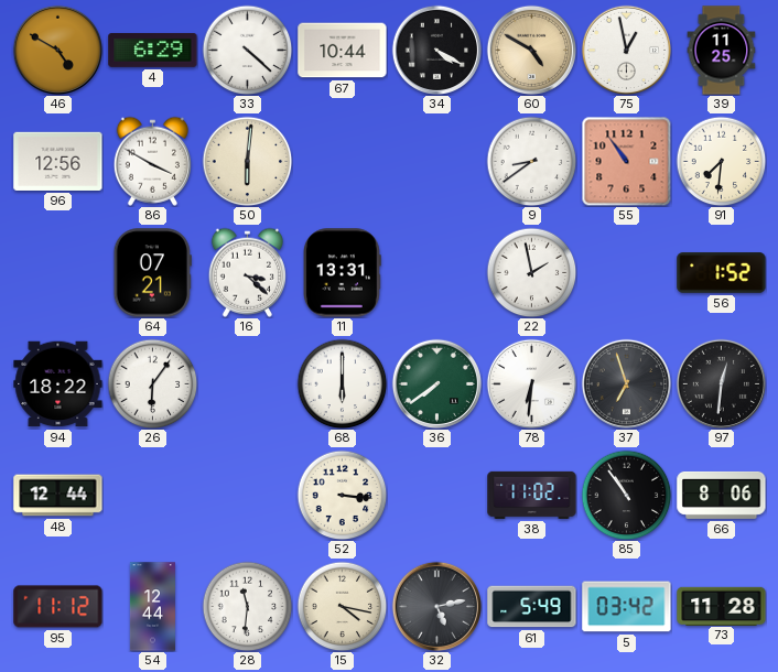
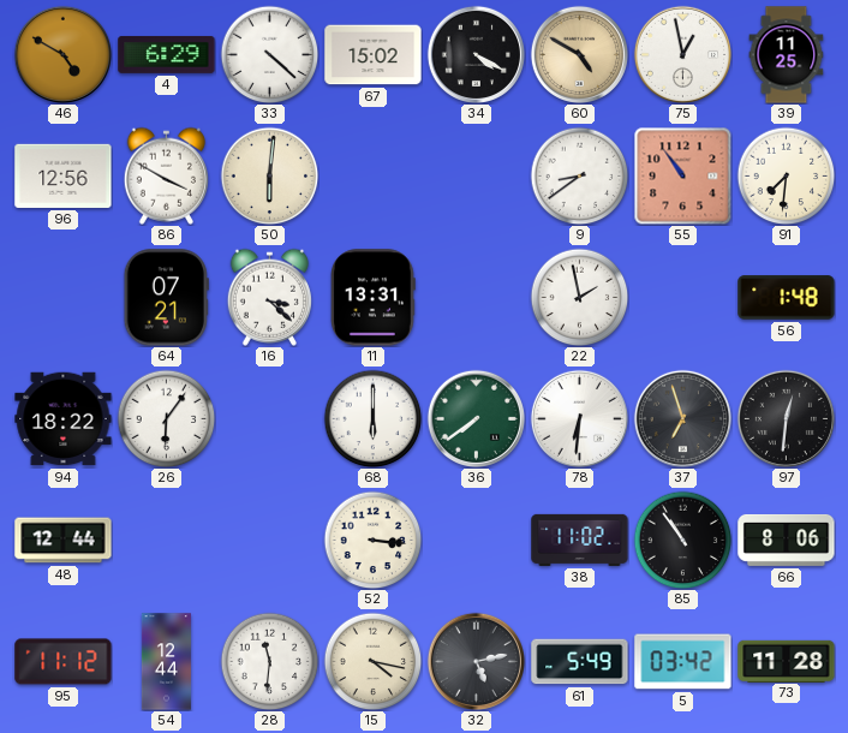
67: 10:44 -> 15:02 (374, 55)
56: 1:52 -> 1:48 (787, 298)
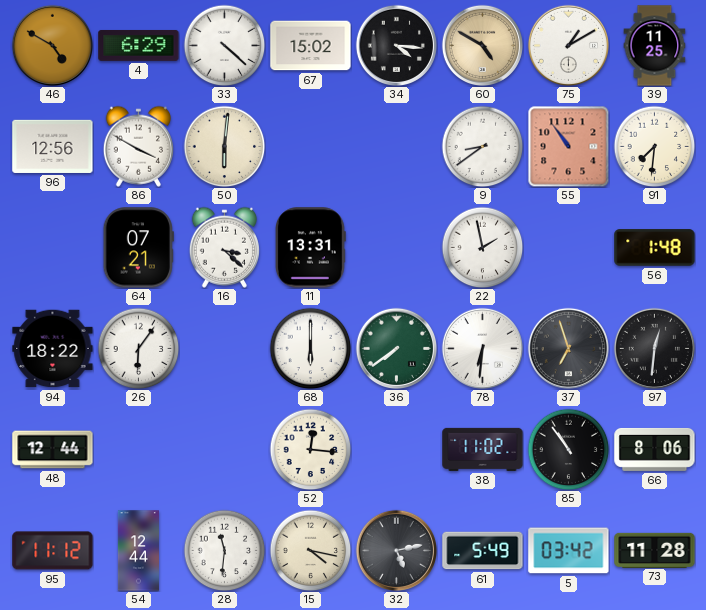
34: 4:20 -> 4:16 (396, 45)
75: 12:58 -> 1:10 (568, 45)
52: 3:16 -> 12:16 (310, 449)
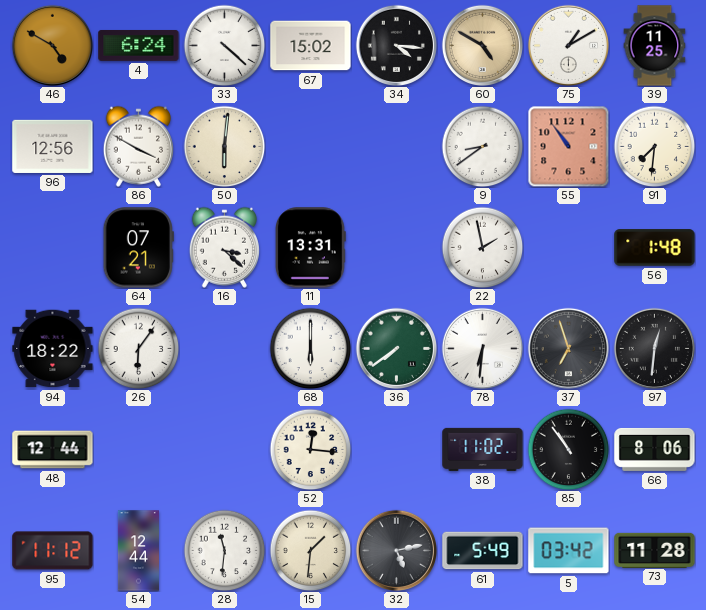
4: 6:29 -> 6:24 (139, 45)
15: 4:17 -> 1:31 (310, 550)
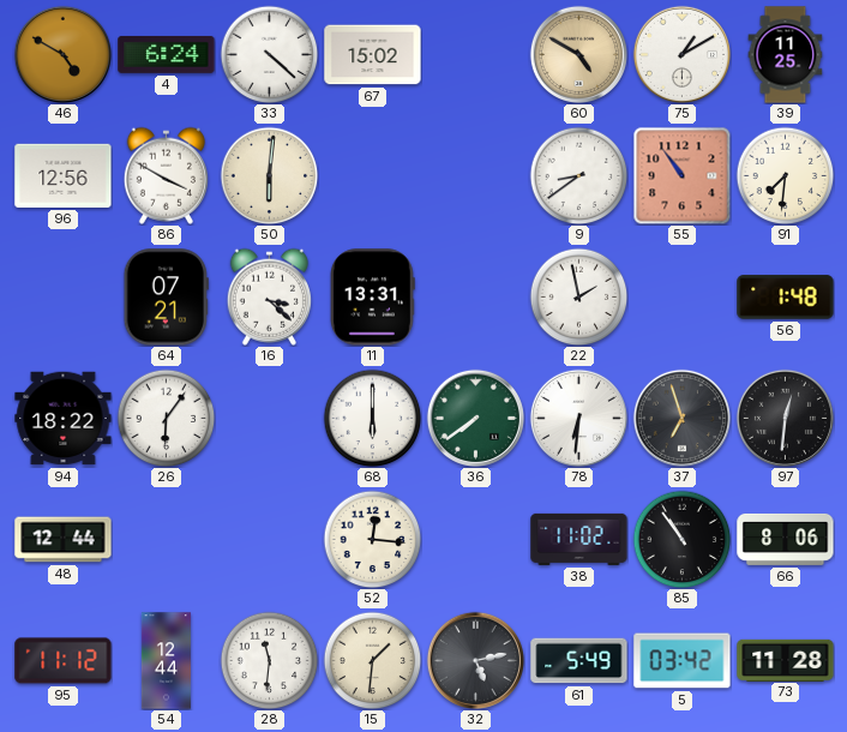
34: 4:16 -> none (396, 45)
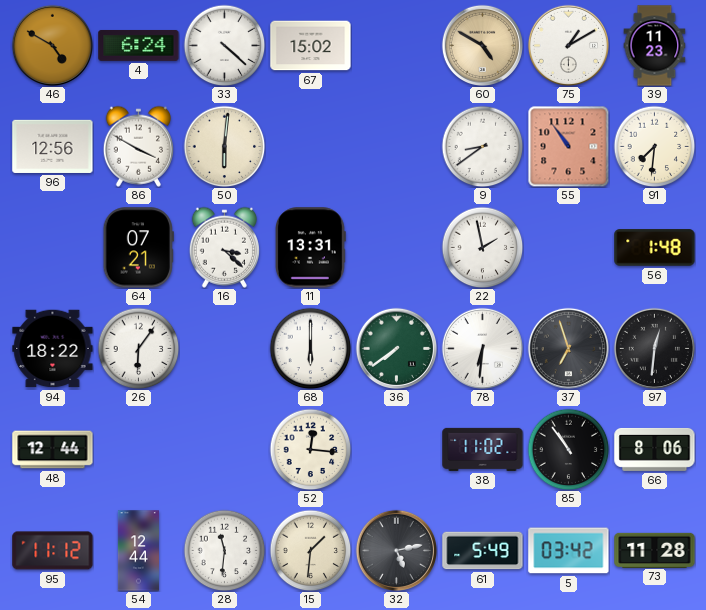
39: 11:25 -> 11:23 (655, 46)
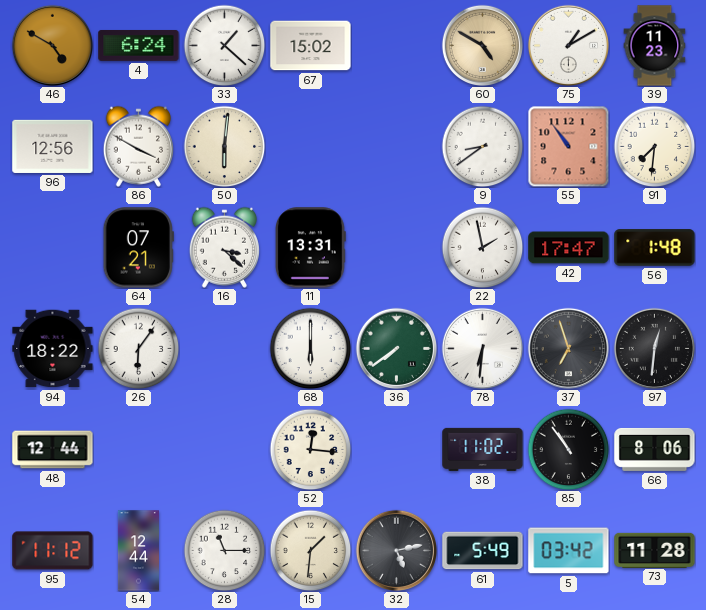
33: 4:22 -> 1:22 (224, 45)
42: none -> 17:47 (569, 248)
28: 11:31 -> 11:15 (224, 550)
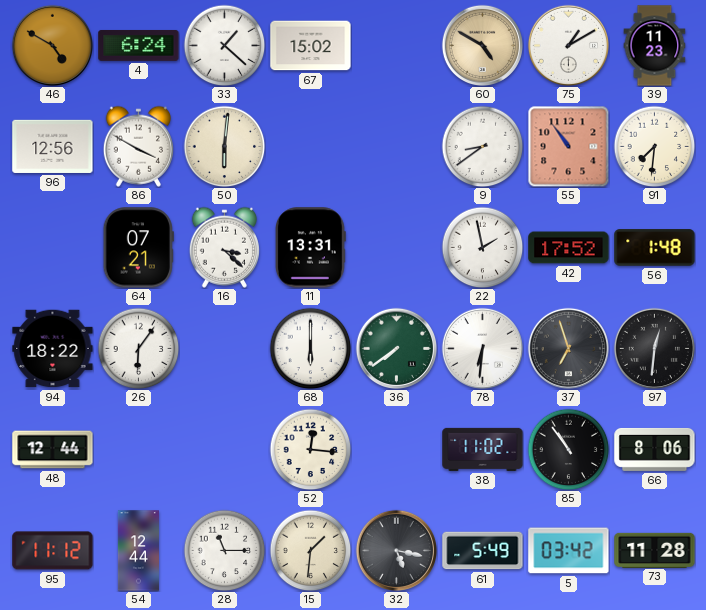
42: 17:47 -> 17:52 (569, 248)
32: 5:13 -> 5:17 (396, 550)
